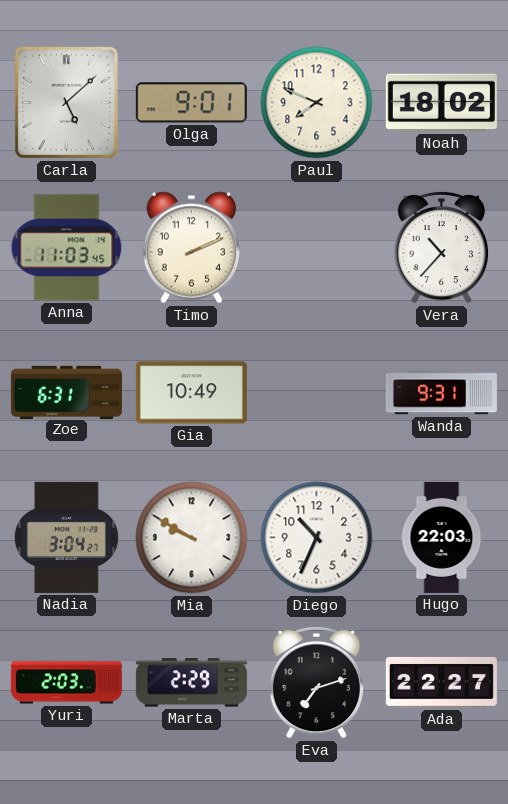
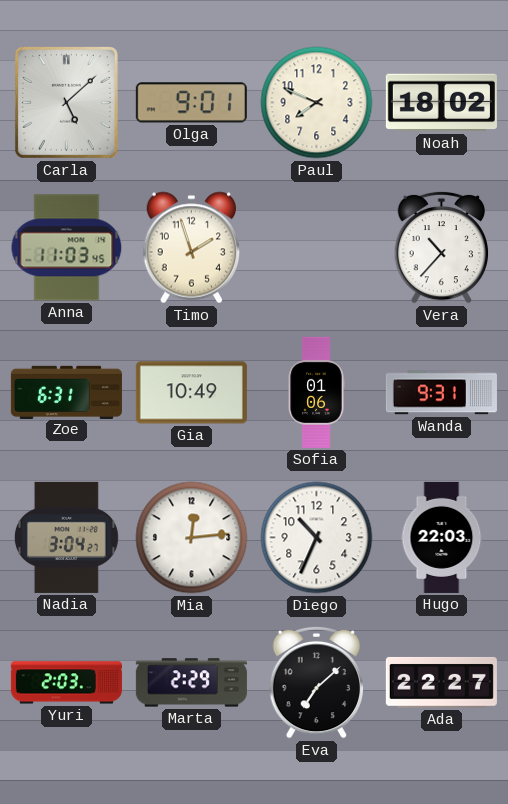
Timo: 2:11 -> 1:57 (191, 248)
Sofia: none -> 01:06 (316, 392)
Mia: 9:50 -> 12:14 (192, 538)
Eva: 7:12 -> 7:08 (317, 682)
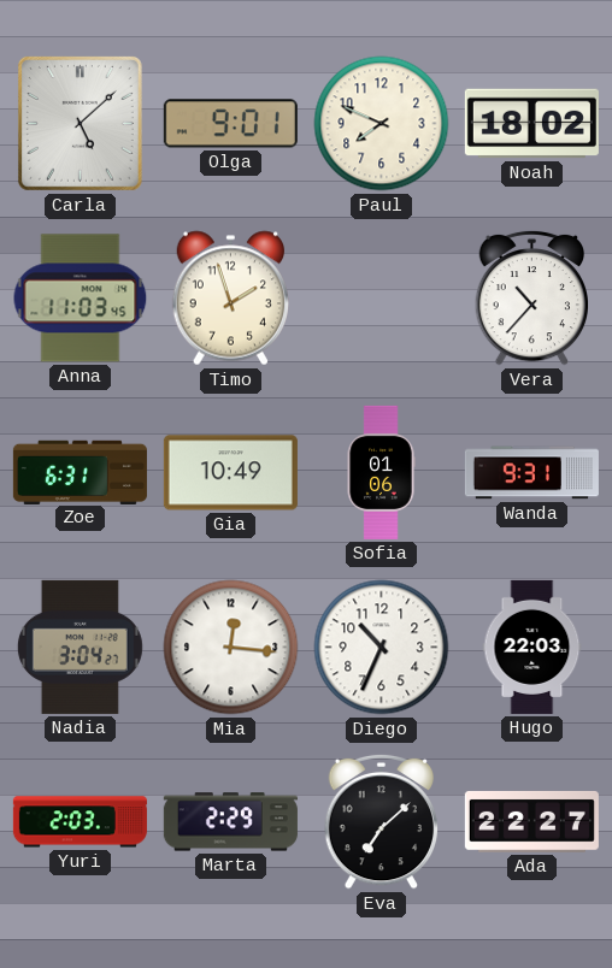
Mia: 12:14 -> 12:16 (231, 648)
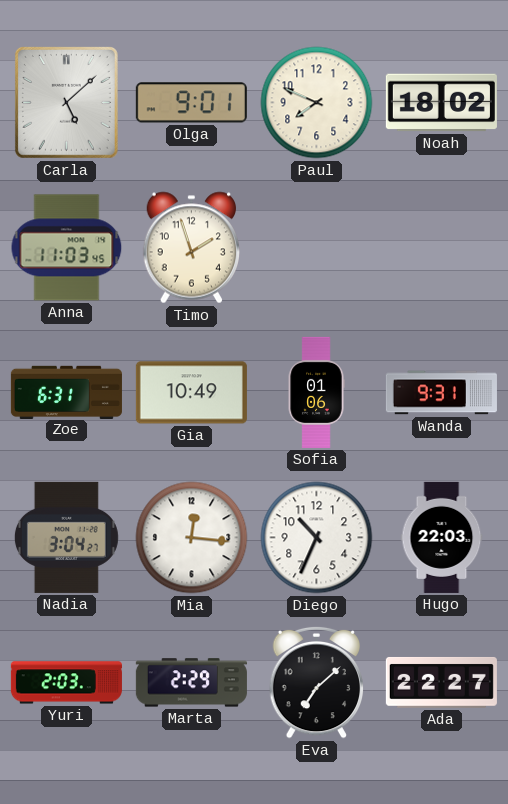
Vera: 10:37 -> none (532, 297)
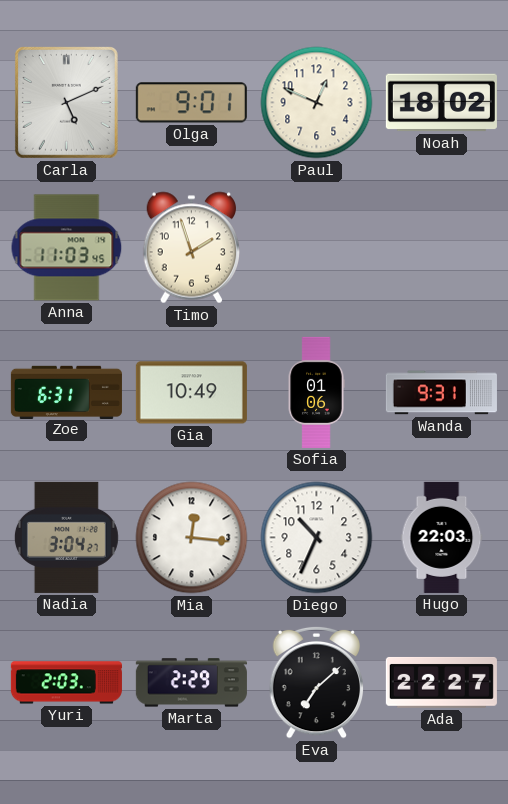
Carla: 5:08 -> 5:11 (66, 102)
Paul: 7:49 -> 12:49 (317, 103)
